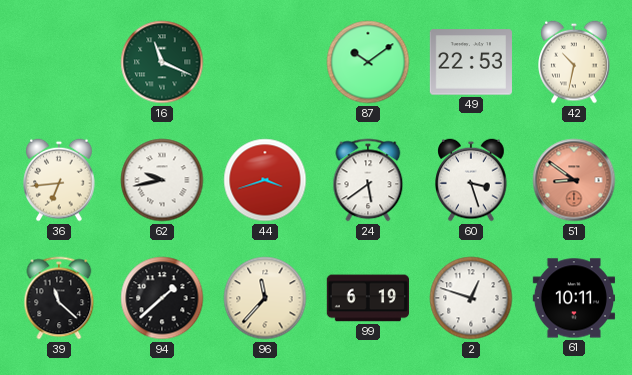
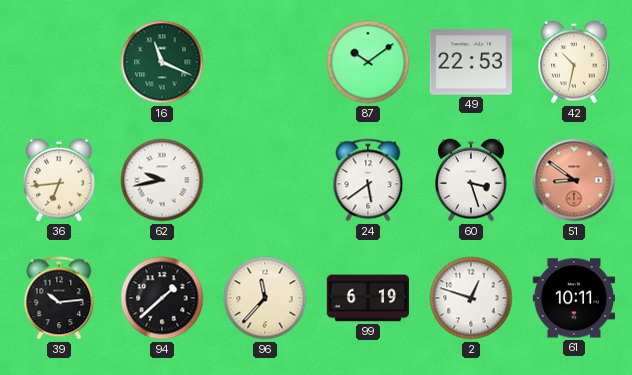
44: 3:42 -> none (265, 180)
39: 11:22 -> 10:14 (59, 298)
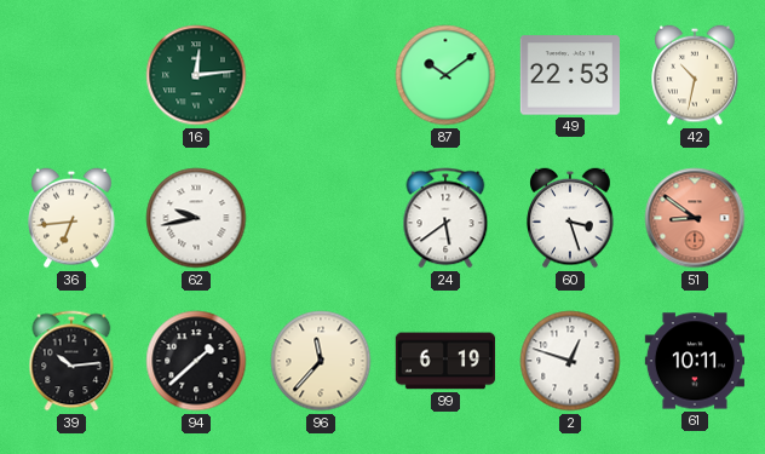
16: 11:19 -> 12:14 (196, 75)
